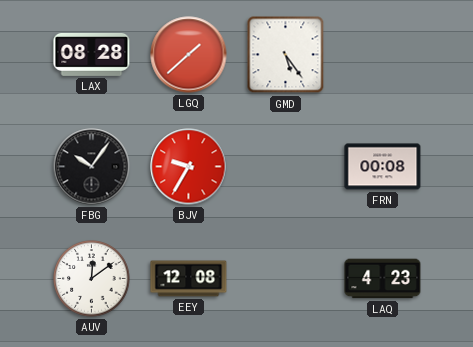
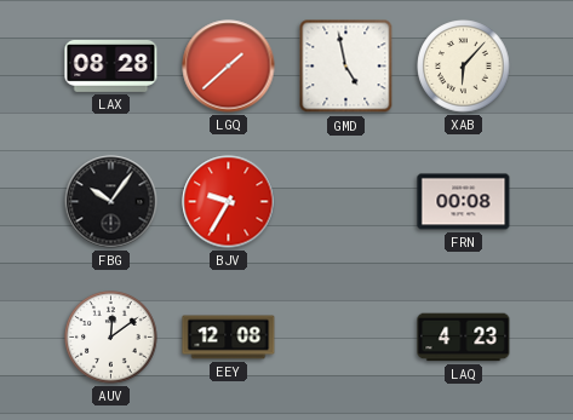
GMD: 5:24 -> 4:58 (346, 67)
XAB: none -> 6:07 (464, 67)
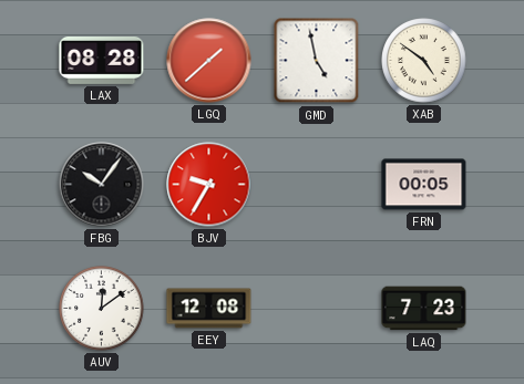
XAB: 6:07 -> 4:51 (424, 61)
FRN: 00:08 -> 00:05 (424, 185)
LAQ: 4:23 -> 7:23 (424, 309)
